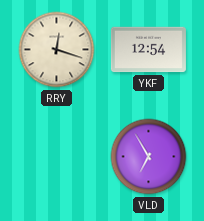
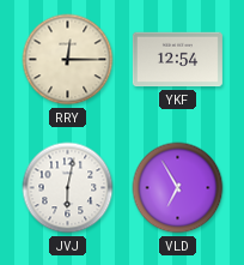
RRY: 12:18 -> 12:15 (68, 60)
JVJ: none -> 6:02 (68, 188)
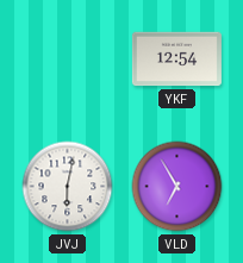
RRY: 12:15 -> none (68, 60)
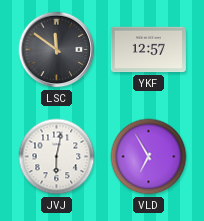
LSC: none -> 11:51 (57, 50)
YKF: 12:54 -> 12:57 (148, 50)
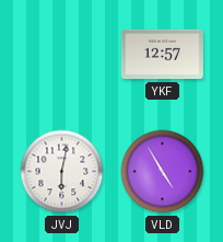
LSC: 11:51 -> none (57, 50)
VLD: 6:55 -> 4:55 (163, 172)
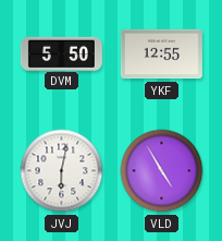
DVM: none -> 5:50 (61, 53)
YKF: 12:57 -> 12:55 (161, 55)
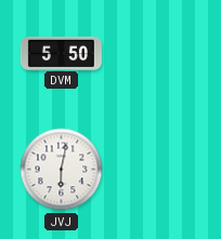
YKF: 12:55 -> none (161, 55)
VLD: 4:55 -> none (162, 171)
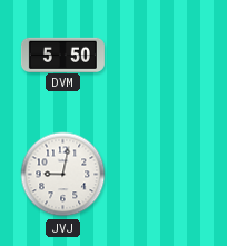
JVJ: 6:02 -> 9:02 (63, 175)
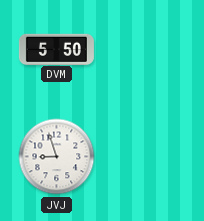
JVJ: 9:02 -> 8:57 (57, 157)
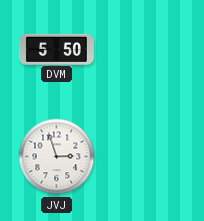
JVJ: 8:57 -> 2:57 (57, 157)
